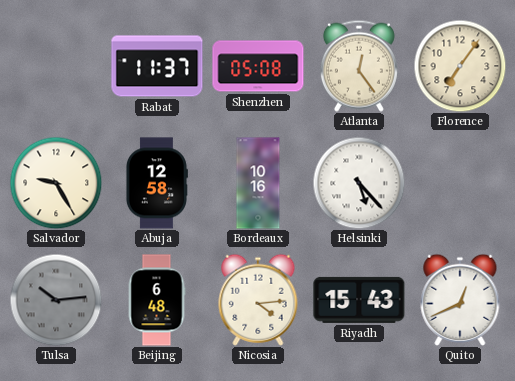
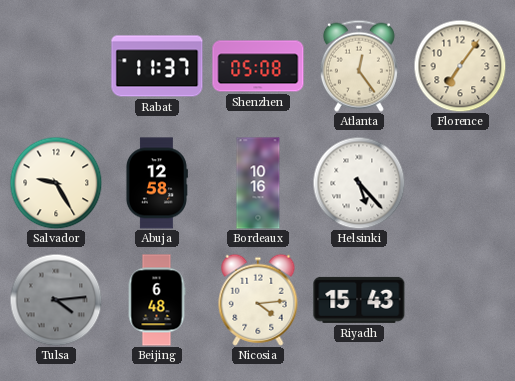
Tulsa: 10:14 -> 4:14 (56, 300)
Quito: 12:41 -> none (460, 300)
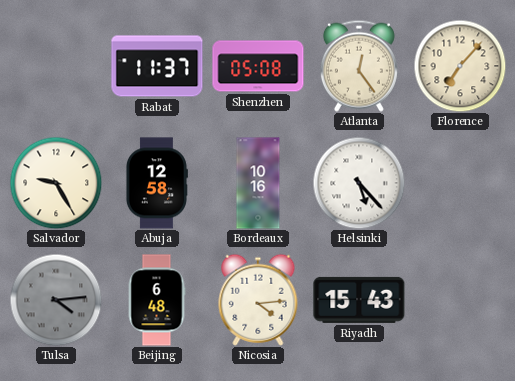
Florence: 7:06 -> 7:07 (460, 66)
